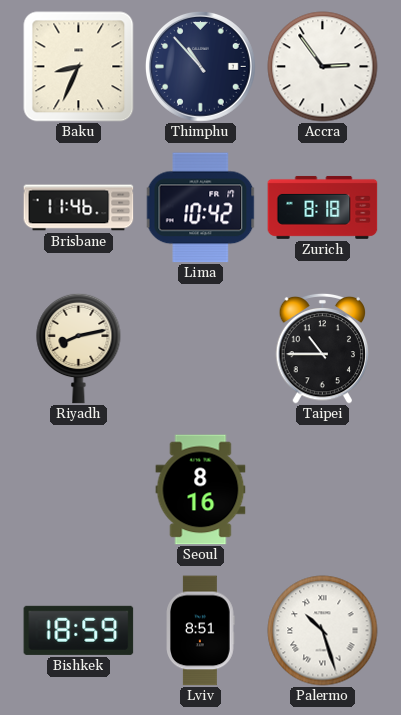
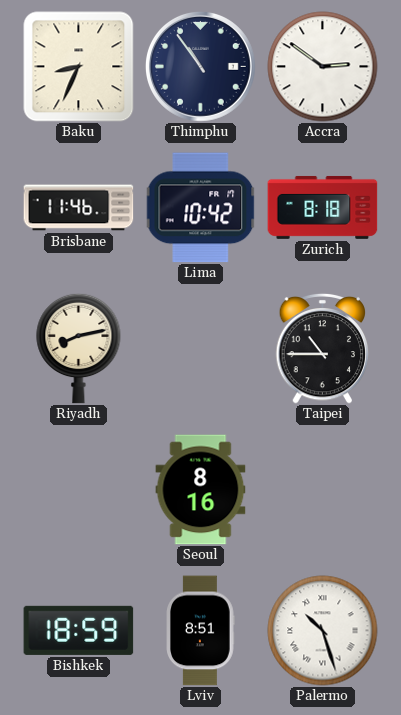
Thimphu: 10:53 -> 10:54 (200, 66)
Accra: 2:54 -> 2:51 (323, 67)
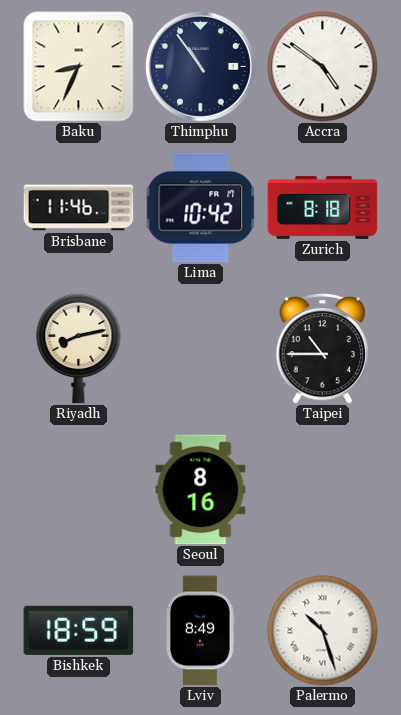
Accra: 2:51 -> 4:51 (323, 67)
Lviv: 8:51 -> 8:49 (201, 631)
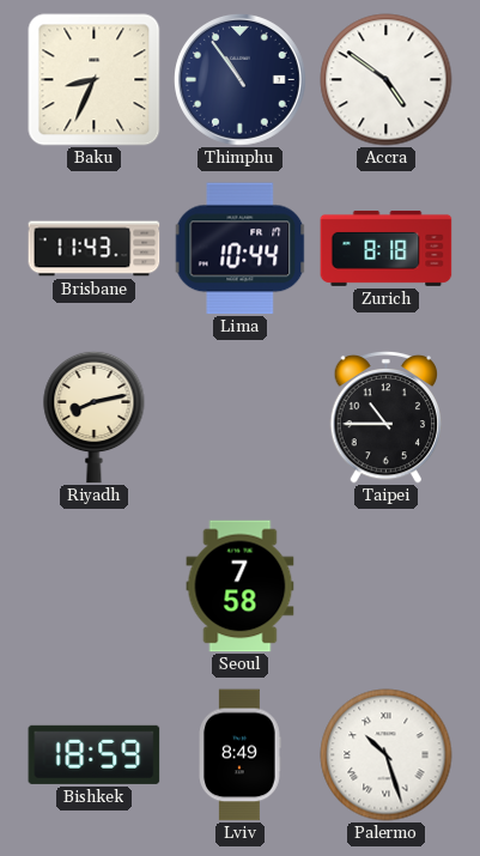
Brisbane: 11:46 -> 11:43 (95, 249)
Lima: 10:42 -> 10:44 (241, 249)
Seoul: 8:16 -> 7:58 (241, 587)
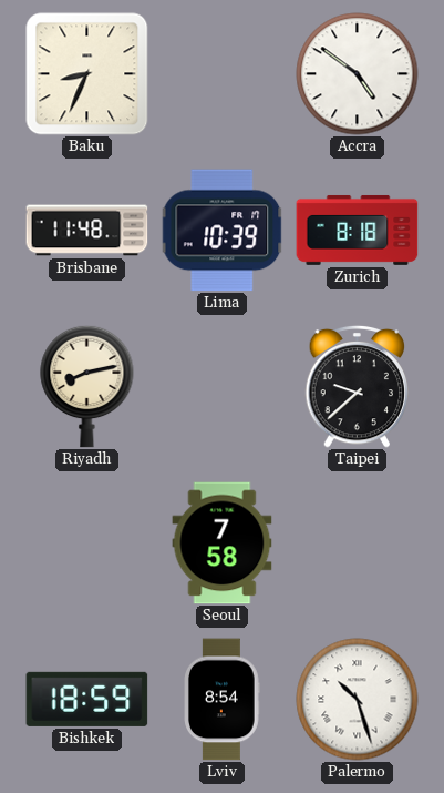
Thimphu: 10:54 -> none (239, 79)
Brisbane: 11:43 -> 11:48 (87, 231)
Lima: 10:44 -> 10:39 (223, 231)
Taipei: 10:45 -> 9:38 (358, 386)
Lviv: 8:49 -> 8:54 (223, 700)
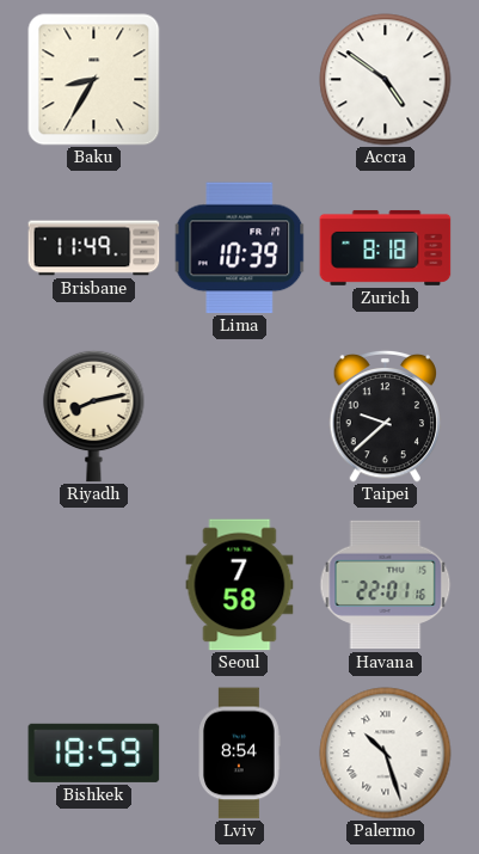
Baku: 8:34 -> 8:35 (94, 80)
Brisbane: 11:48 -> 11:49 (94, 248)
Havana: none -> 22:01 (386, 585)
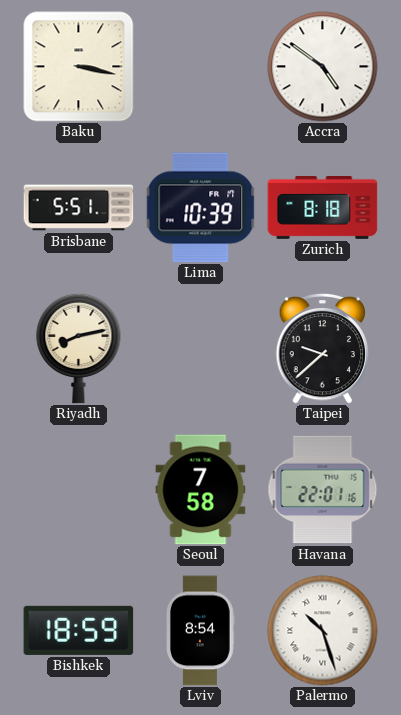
Baku: 8:35 -> 3:17 (79, 67)
Brisbane: 11:49 -> 5:51 (79, 208)
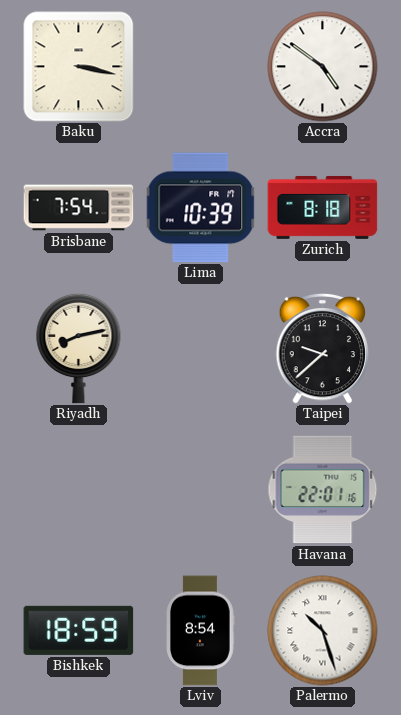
Brisbane: 5:51 -> 7:54 (79, 208)
Seoul: 7:58 -> none (201, 490)
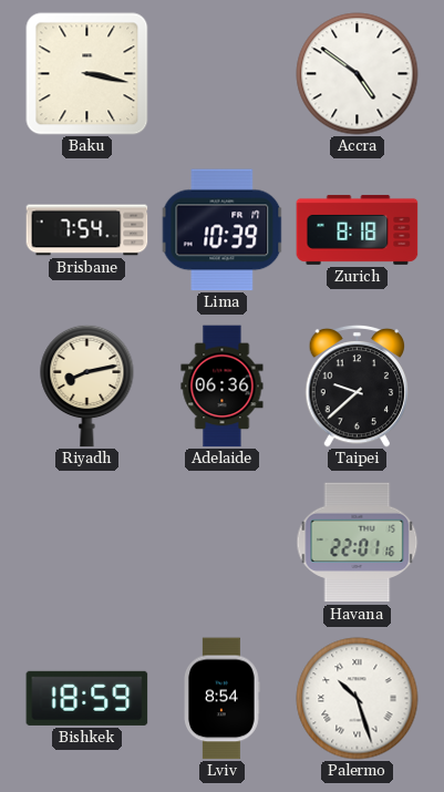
Adelaide: none -> 06:36 (223, 387)
